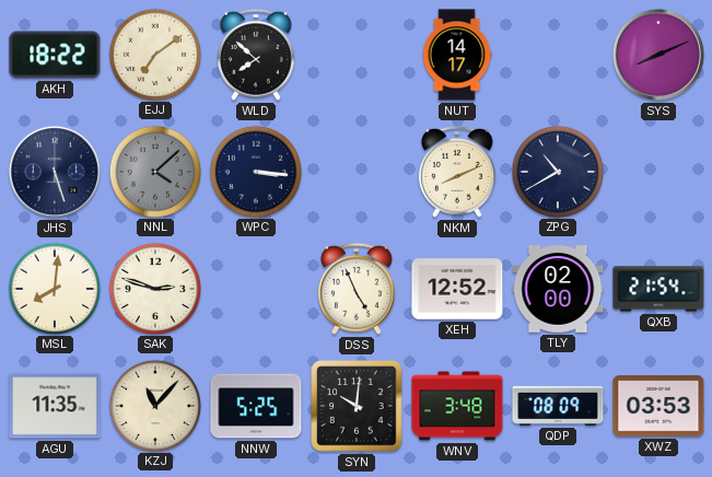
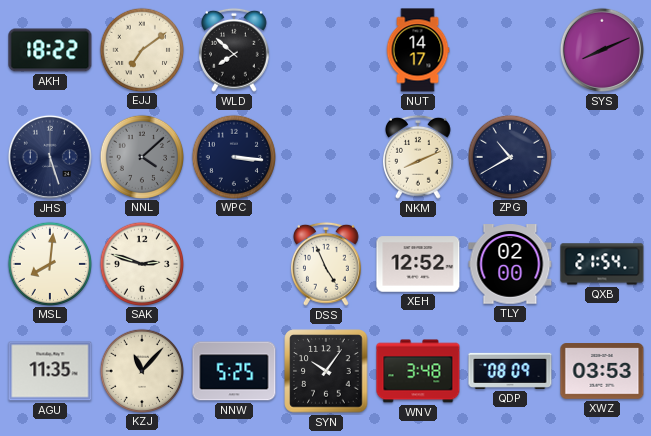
SYN: 10:01 -> 10:06 (326, 371)
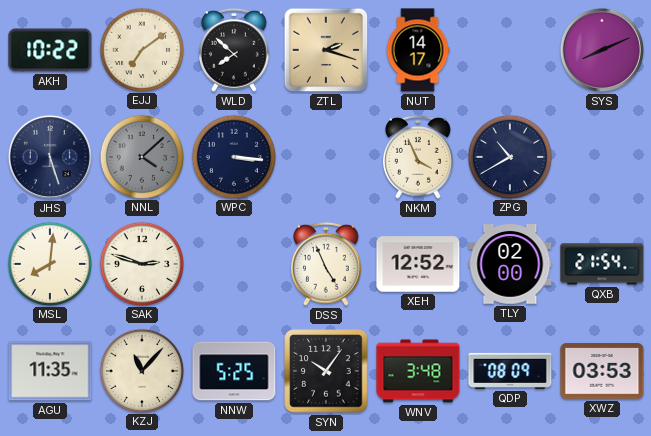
AKH: 18:22 -> 10:22 (50, 50)
ZTL: none -> 2:18 (326, 50)
NKM: 8:11 -> 3:56 (418, 157)
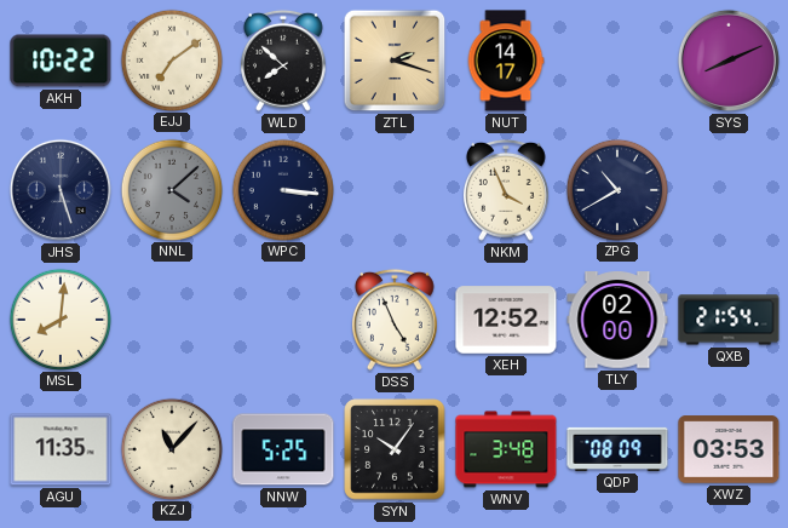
SAK: 2:48 -> none (141, 263)
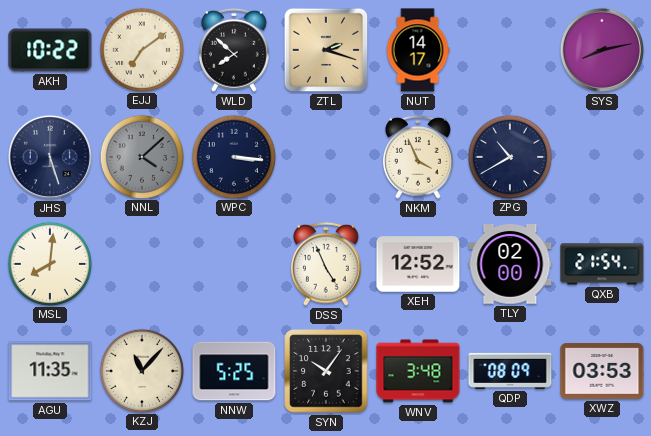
SYS: 8:11 -> 8:13 (602, 50)
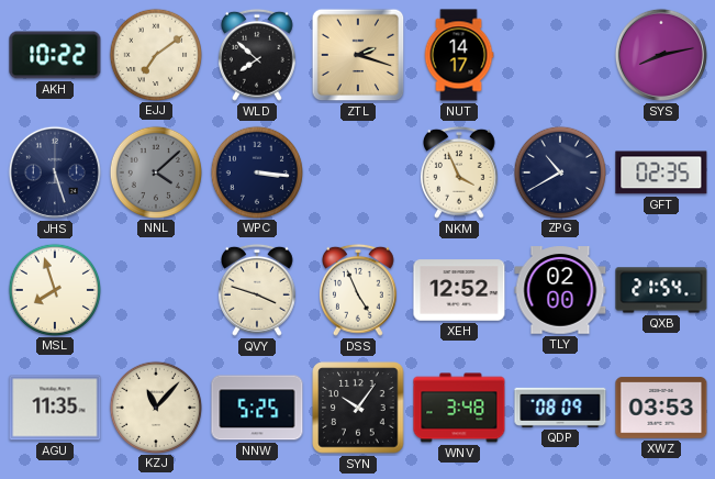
GFT: none -> 02:35 (661, 172)
MSL: 8:01 -> 7:57 (54, 289)
QVY: none -> 3:48 (257, 290)
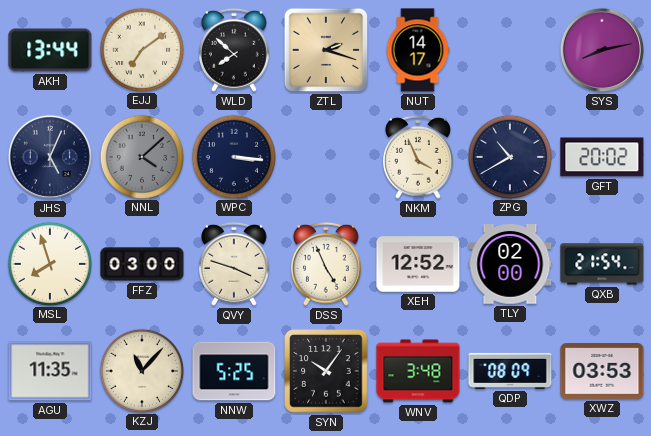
AKH: 10:22 -> 13:44 (50, 50)
JHS: 5:27 -> 5:04 (50, 157)
GFT: 02:35 -> 20:02 (602, 157)
FFZ: none -> 03:00 (142, 264)
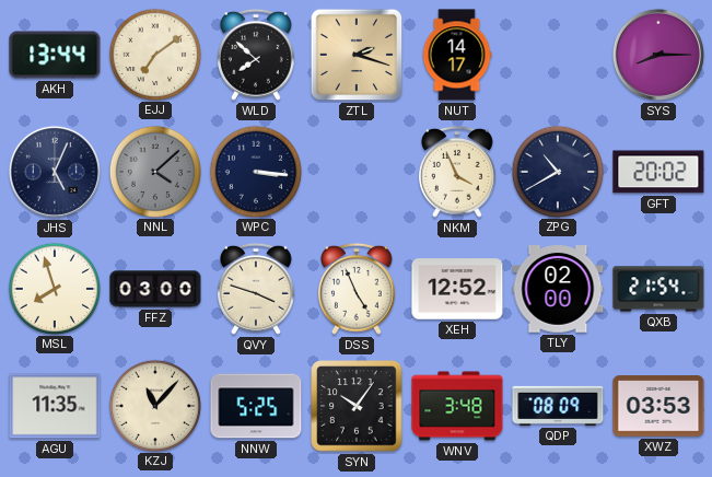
SYS: 8:13 -> 8:15 (658, 55)
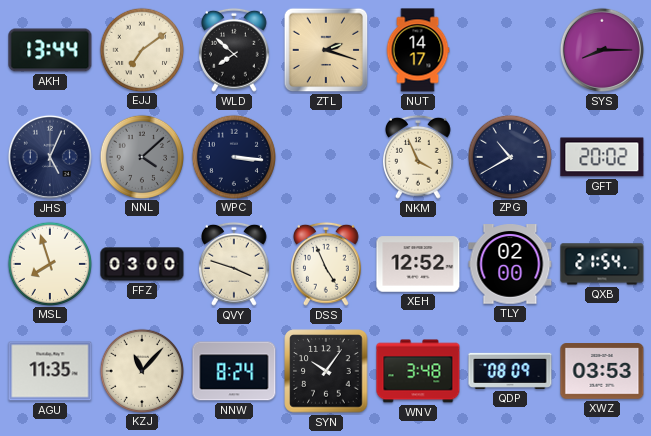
NNW: 5:25 -> 8:24 (234, 371)
